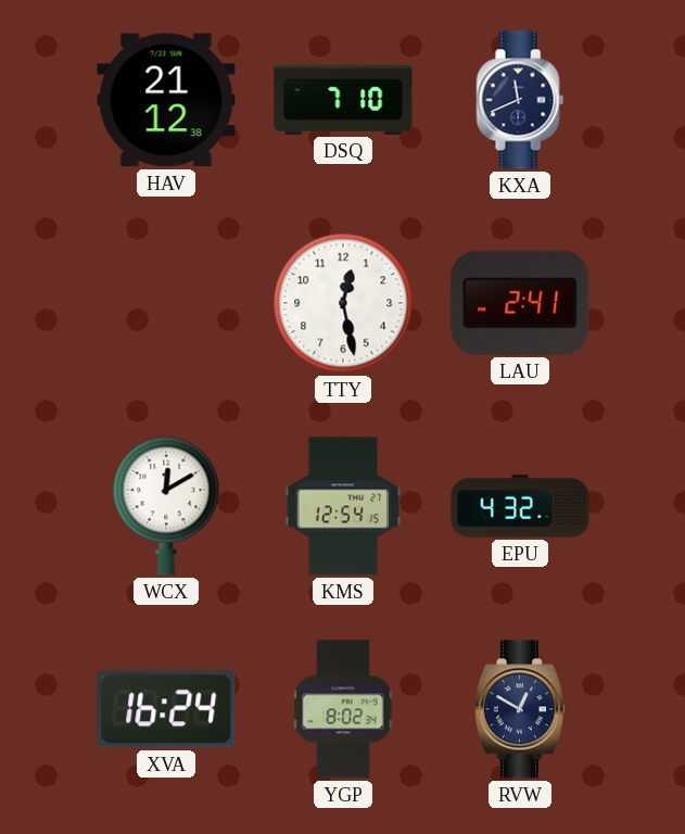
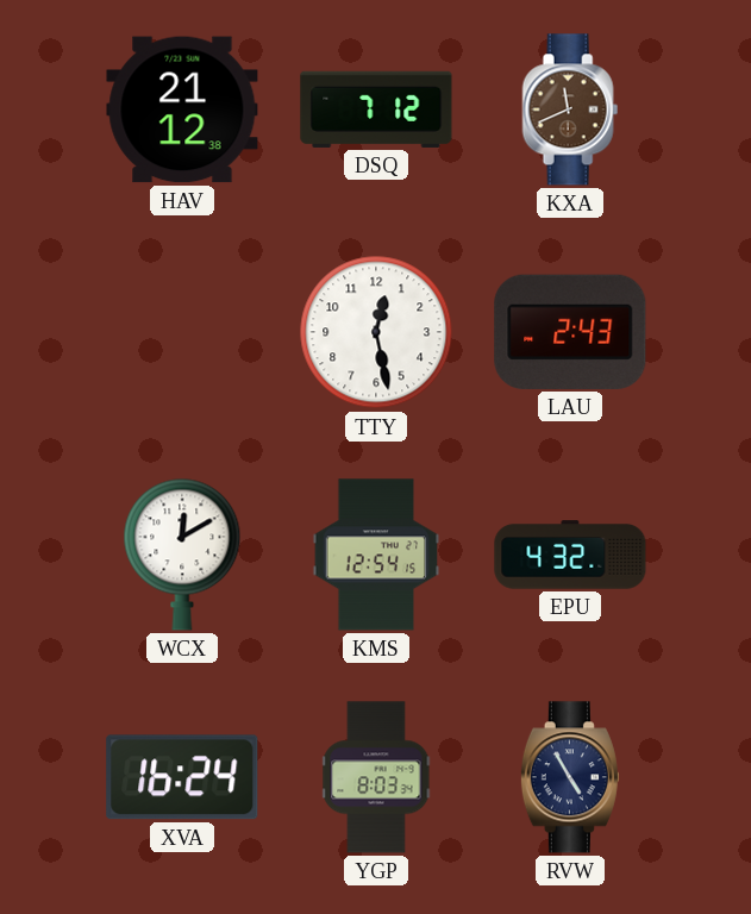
DSQ: 7:10 -> 7:12 (376, 109)
KXA dial: navy -> brown (570, 109)
LAU: 2:41 -> 2:43 (570, 332)
YGP: 8:02 -> 8:03 (376, 777)
RVW: 12:50 -> 4:55 (570, 777)
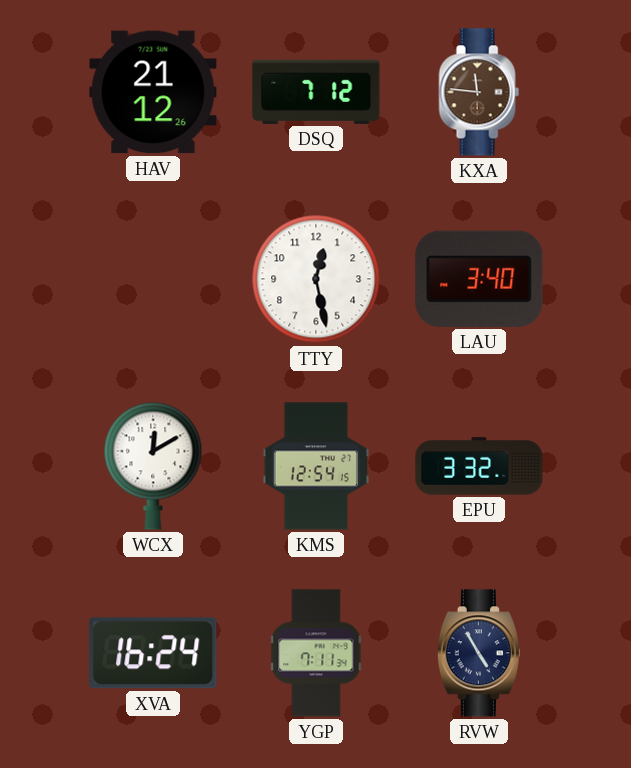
HAV: 21:12:38 -> 21:12:26 (153, 92)
KXA: 11:41 -> 11:46 (479, 92)
LAU: 2:43 -> 3:40 (479, 279)
EPU: 4:32 -> 3:32 (479, 466)
YGP: 8:03 -> 7:11 (316, 653)
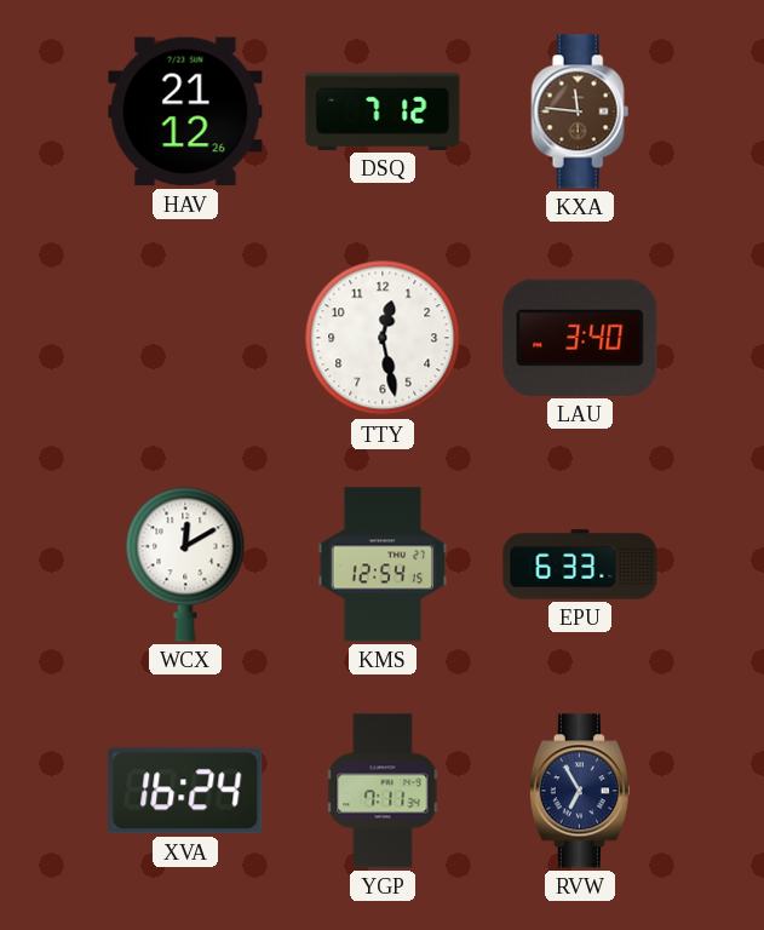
EPU: 3:32 -> 6:33 (580, 564)
RVW: 4:55 -> 6:55 (580, 791)
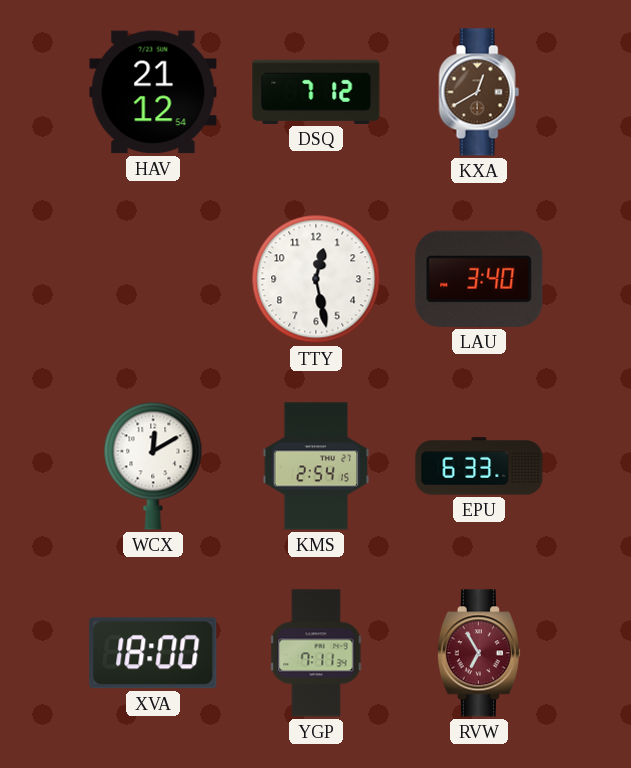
HAV: 21:12:26 -> 21:12:54 (153, 92)
KXA: 11:46 -> 12:40 (479, 92)
KMS: 12:54 -> 2:54 (316, 466)
XVA: 16:24 -> 18:00 (153, 653)
RVW dial: navy -> burgundy (479, 653)
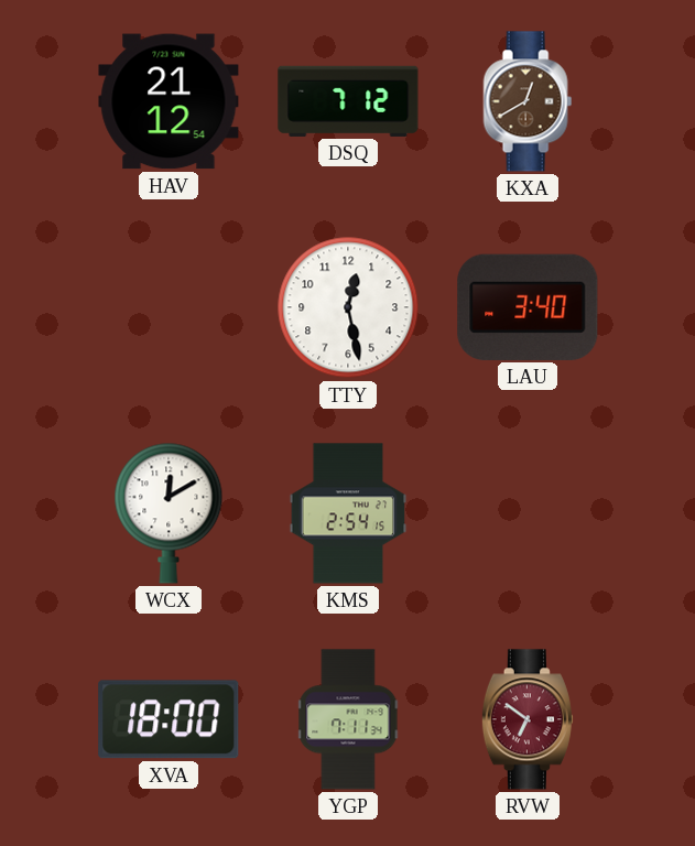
EPU: 6:33 -> none (479, 466)
RVW: 6:55 -> 6:51 (528, 719)
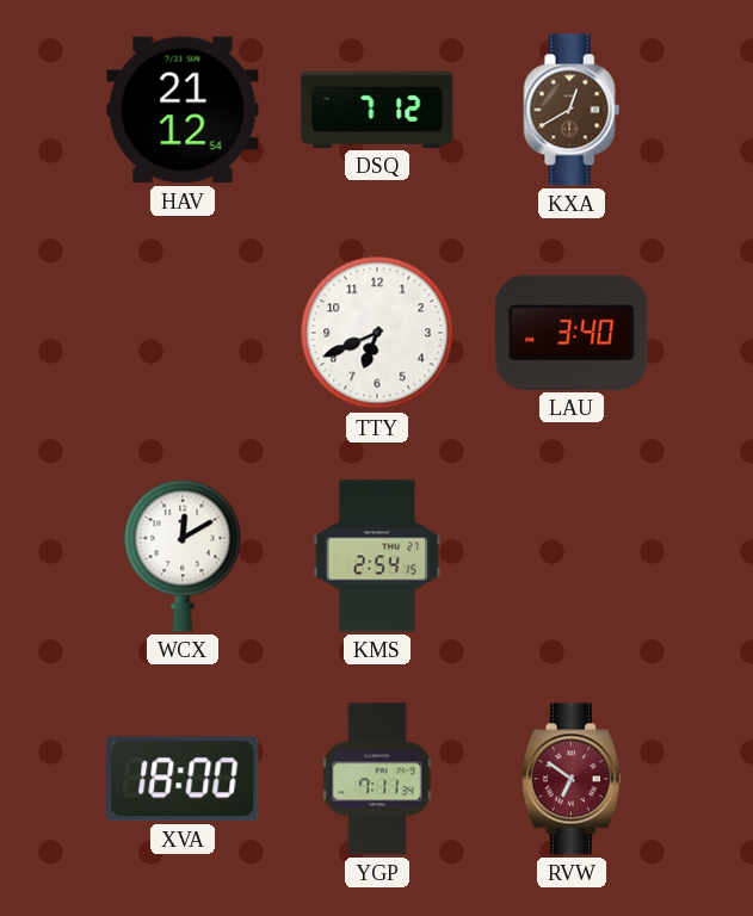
TTY: 12:28 -> 6:41 (377, 333)
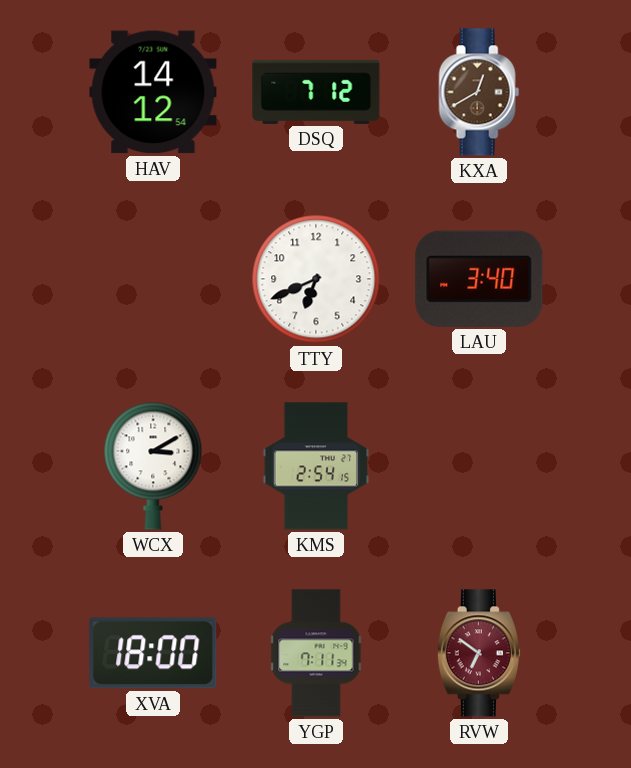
HAV: 21:12 -> 14:12 (153, 92)
WCX: 12:10 -> 3:10 (153, 466)
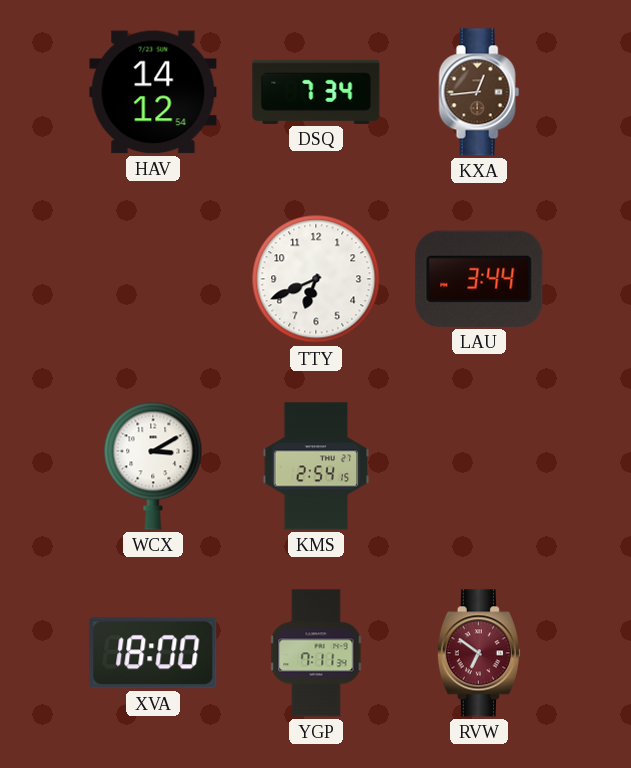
DSQ: 7:12 -> 7:34 (316, 92)
KXA: 12:40 -> 12:44 (479, 92)
LAU: 3:40 -> 3:44 (479, 279)
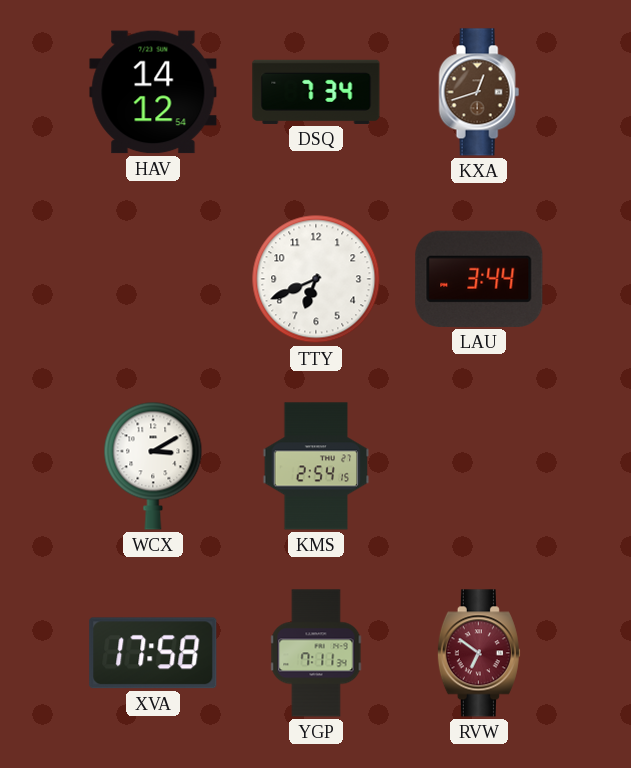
KXA: 12:44 -> 12:42 (479, 92)
XVA: 18:00 -> 17:58 (153, 653)
